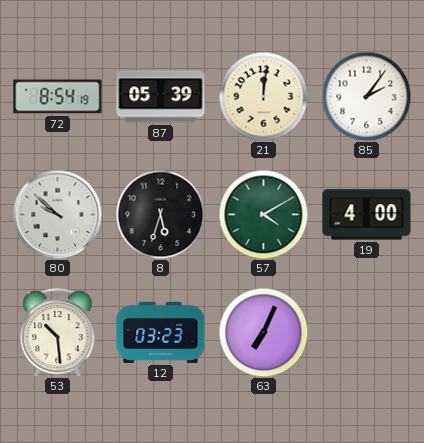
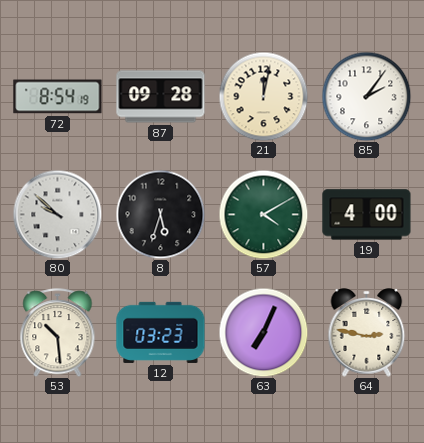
87: 05:39 -> 09:28 (161, 97)
21: 12:01 -> 12:02 (263, 96)
64: none -> 2:47 (367, 333)
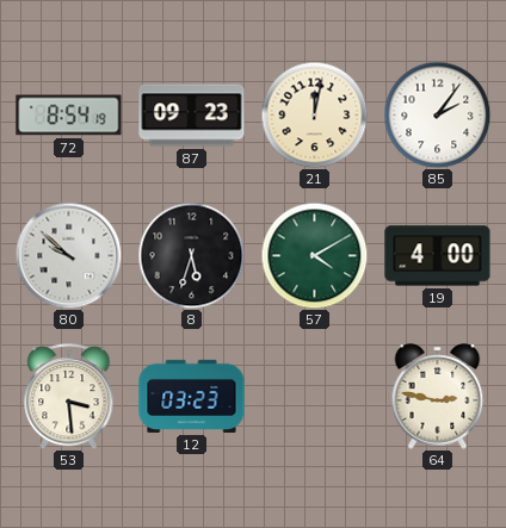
87: 09:28 -> 09:23 (192, 116)
53: 10:29 -> 3:29 (69, 397)
63: 7:04 -> none (263, 332)
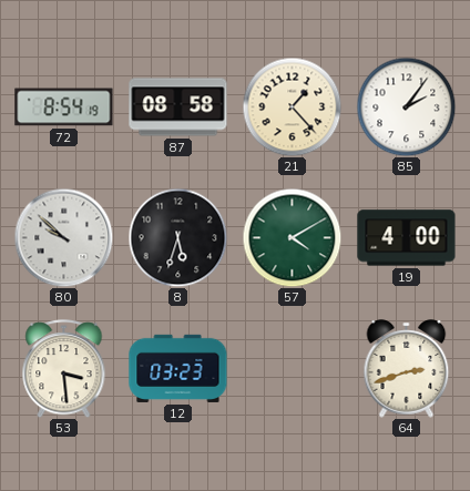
87: 09:23 -> 08:58 (178, 108)
21: 12:02 -> 1:23 (292, 106)
64: 2:47 -> 2:42 (407, 369)
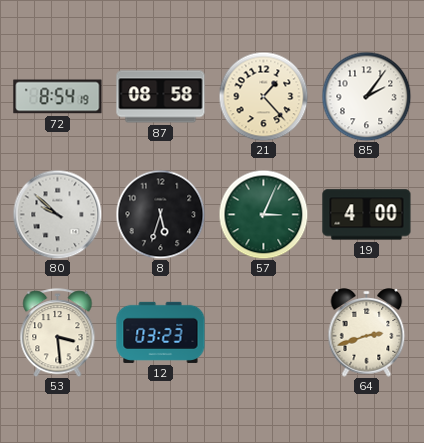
57: 4:10 -> 3:04 (263, 214)
